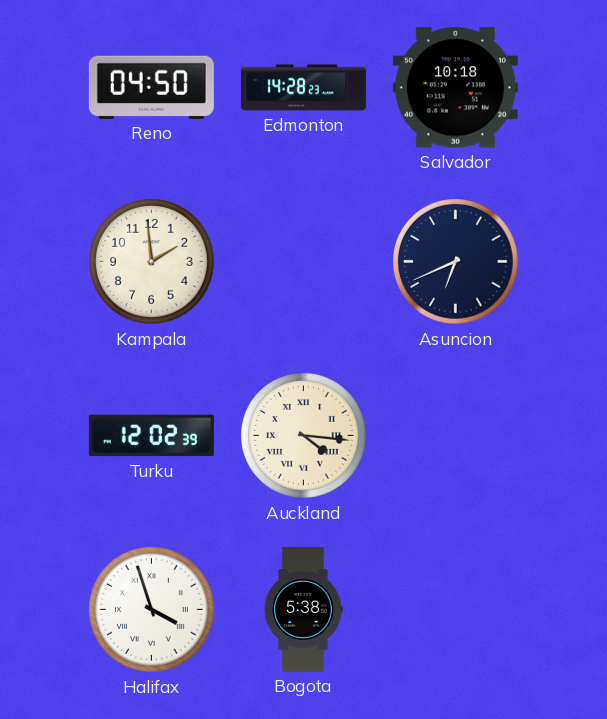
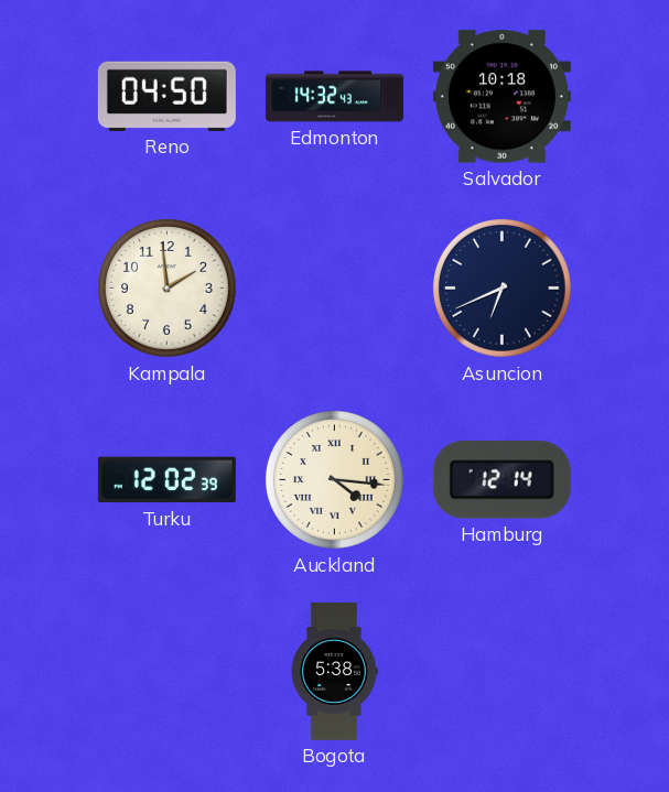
Edmonton: 14:28 -> 14:32 (334, 97)
Hamburg: none -> 12:14 (501, 480)
Halifax: 3:57 -> none (152, 610)
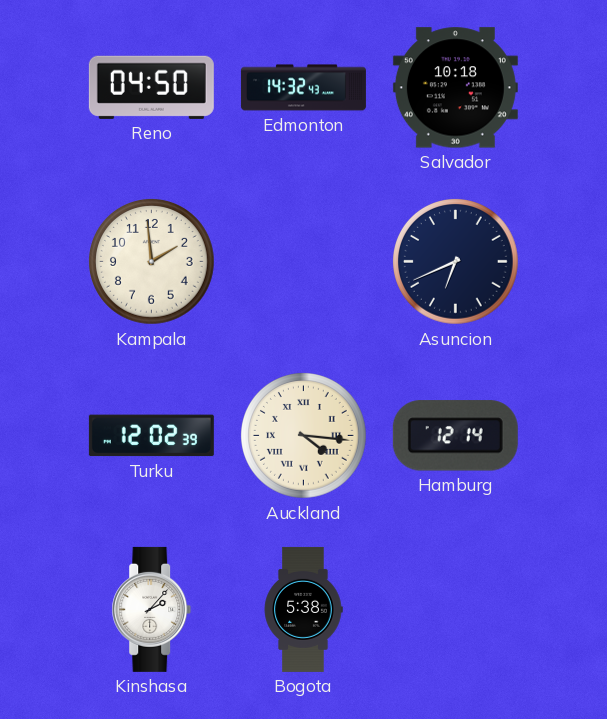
Kinshasa: none -> 2:07 (152, 609)
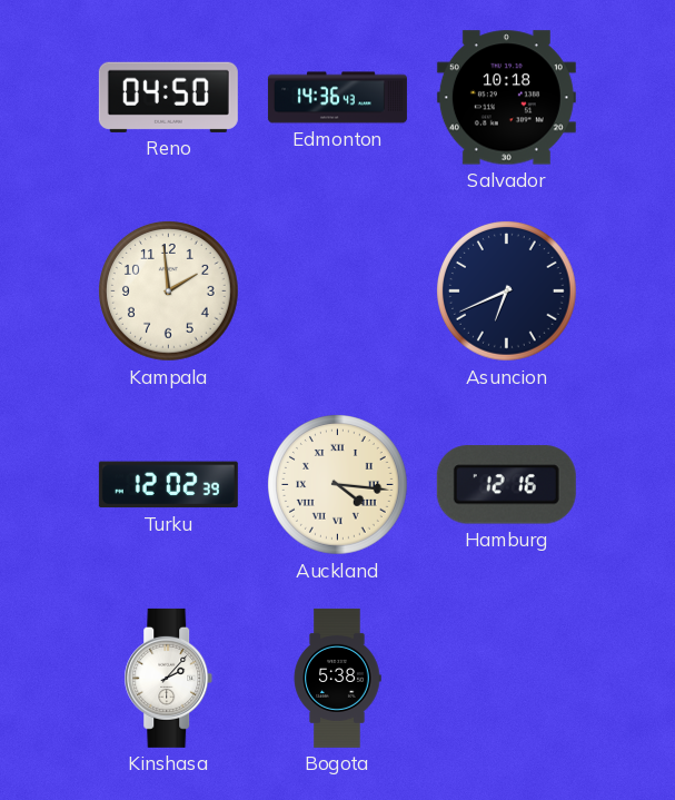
Edmonton: 14:32 -> 14:36 (337, 98)
Hamburg: 12:14 -> 12:16 (506, 485)
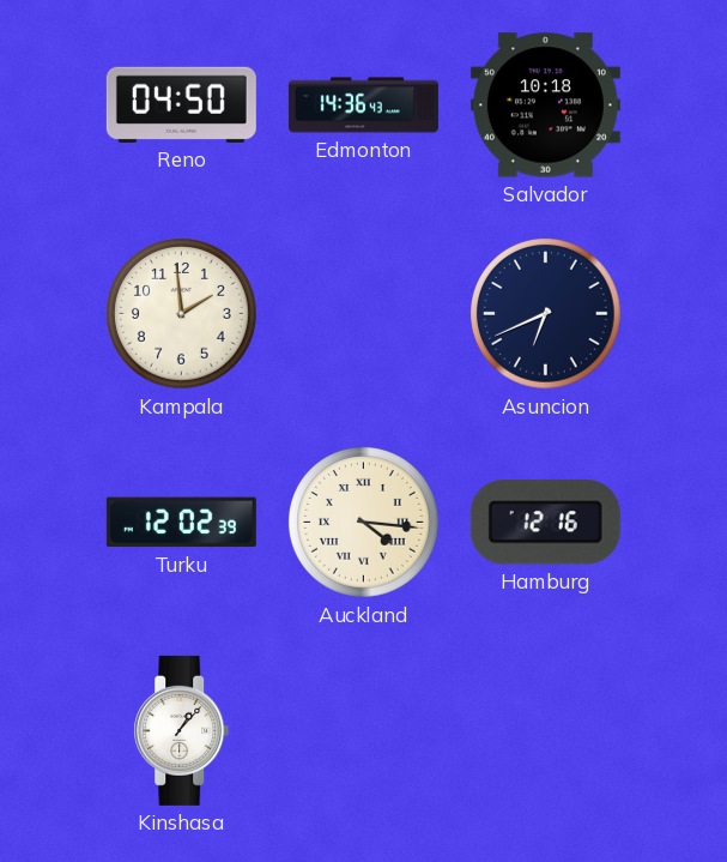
Kinshasa: 2:07 -> 1:07 (182, 730)
Bogota: 5:38 -> none (337, 678)
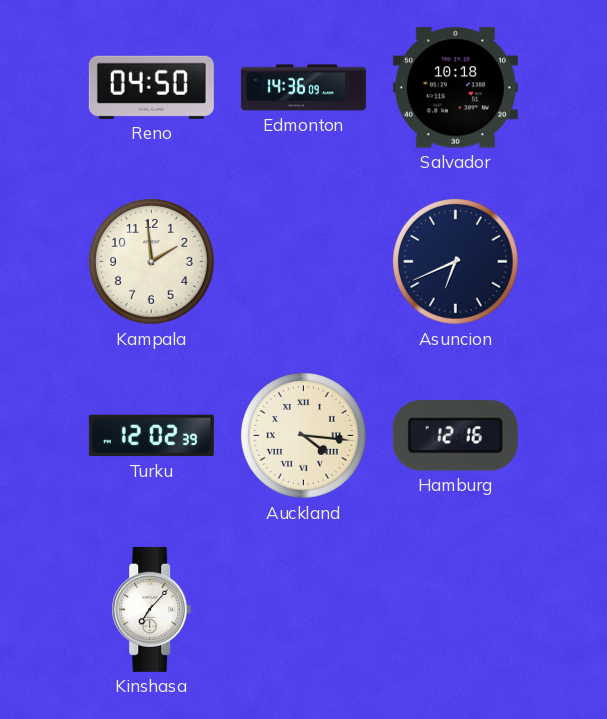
Edmonton: 14:36:43 -> 14:36:09 (303, 88)
Kinshasa: 1:07 -> 7:07 (152, 609)
